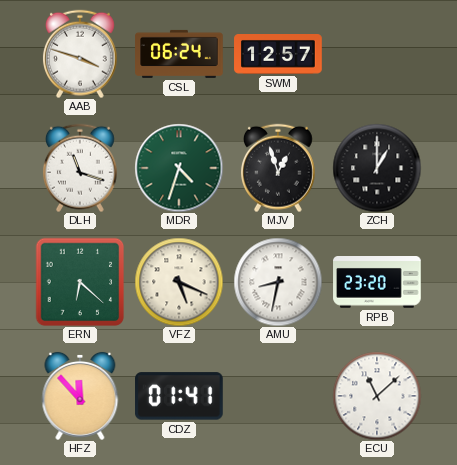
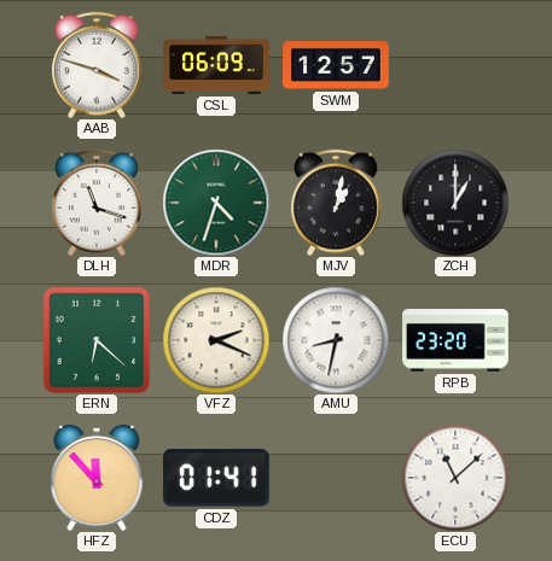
CSL: 06:24 -> 06:09 (216, 65)
MJV: 12:57 -> 1:02 (336, 203)
VFZ: 5:19 -> 2:19 (216, 340)
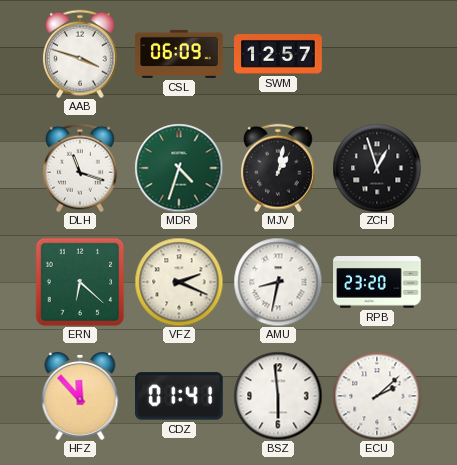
ZCH: 1:00 -> 12:57 (377, 168)
BSZ: none -> 5:59 (278, 396)
ECU: 11:08 -> 2:08 (377, 396)
